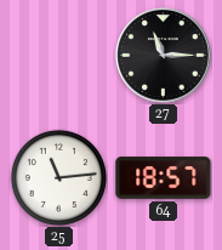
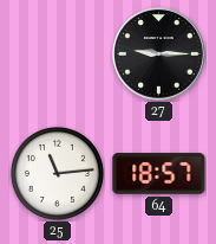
27: 11:15 -> 9:15 (159, 54)
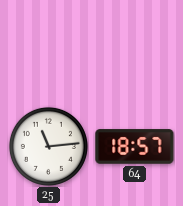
27: 9:15 -> none (159, 54)
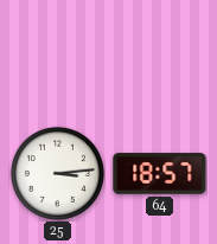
25: 11:14 -> 3:14 (57, 173)
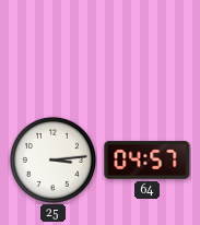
64: 18:57 -> 04:57 (148, 161)
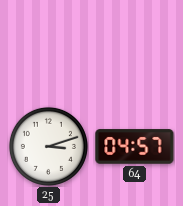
25: 3:14 -> 3:12 (48, 146)
